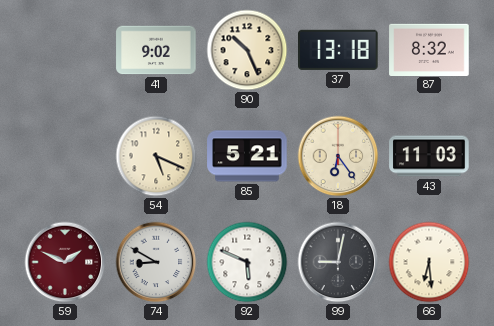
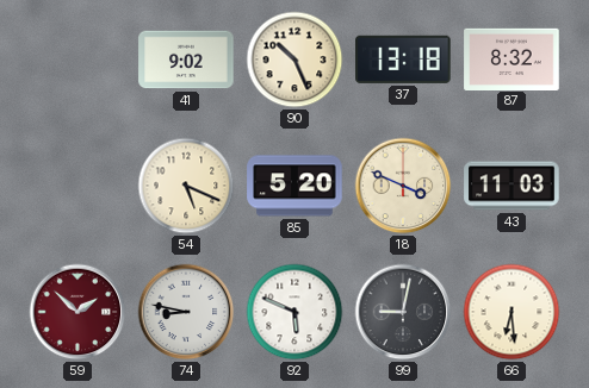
85: 5:21 -> 5:20 (294, 186)
18: 6:24 -> 3:49 (403, 186)
59: 1:49 -> 1:52 (77, 312)
74: 8:50 -> 8:47 (186, 312)
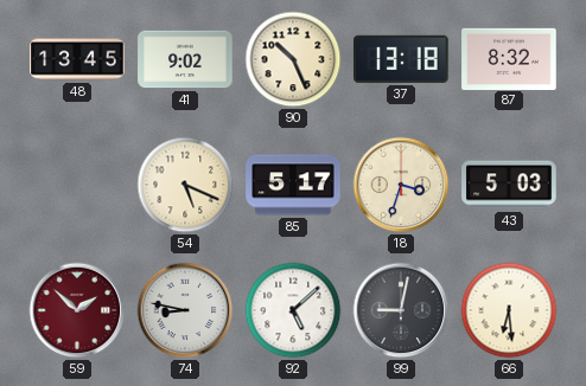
48: none -> 13:45 (77, 59)
85: 5:20 -> 5:17 (293, 185)
18: 3:49 -> 3:33 (401, 185)
43: 11:03 -> 5:03 (509, 185)
92: 5:49 -> 5:08 (293, 310)
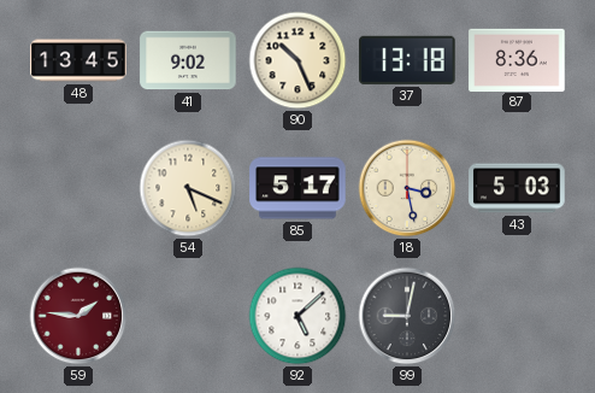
87: 8:32 -> 8:36 (517, 59)
18: 3:33 -> 3:28 (407, 188)
59: 1:52 -> 1:46 (78, 316)
74: 8:47 -> none (185, 310)
66: 6:29 -> none (509, 310)
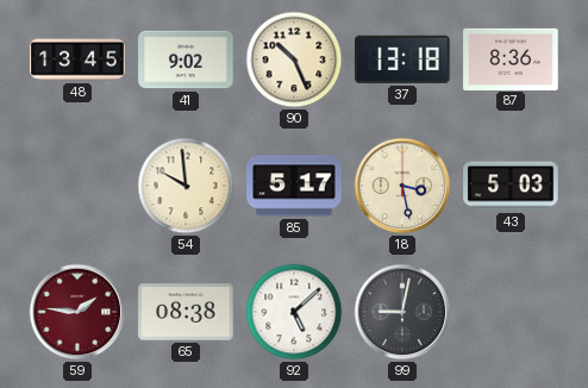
54: 5:19 -> 9:59 (186, 186)
65: none -> 08:38 (186, 312)
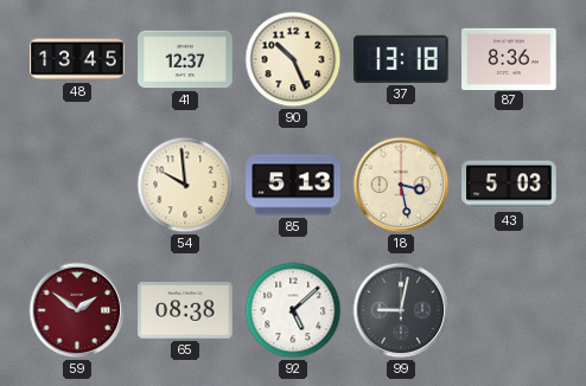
41: 9:02 -> 12:37 (185, 59)
85: 5:17 -> 5:13 (293, 185)
59: 1:46 -> 1:51 (77, 310)
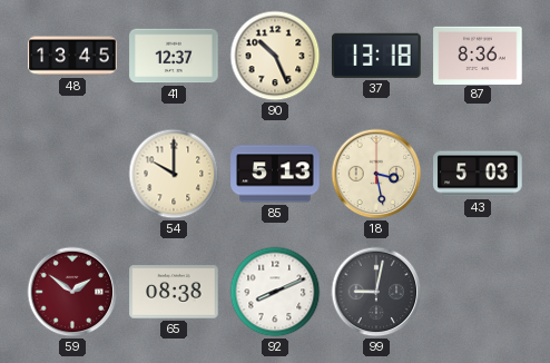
54: 9:59 -> 10:00 (174, 174)
92: 5:08 -> 8:11 (275, 292)
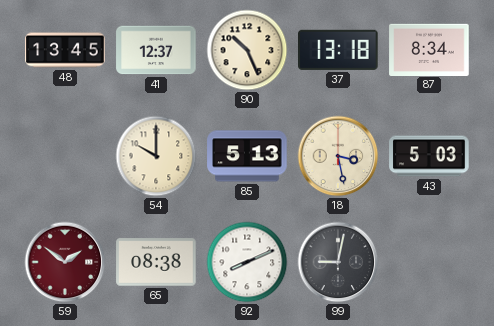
87: 8:36 -> 8:34 (429, 49)
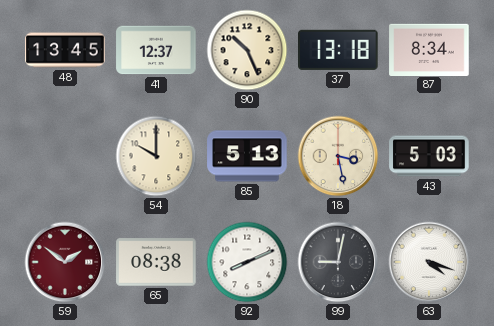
63: none -> 4:18 (429, 262)
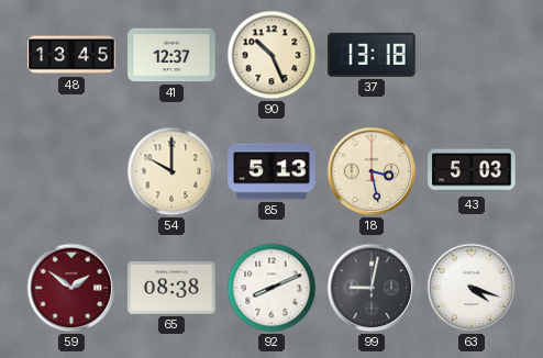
87: 8:34 -> none (429, 49)
